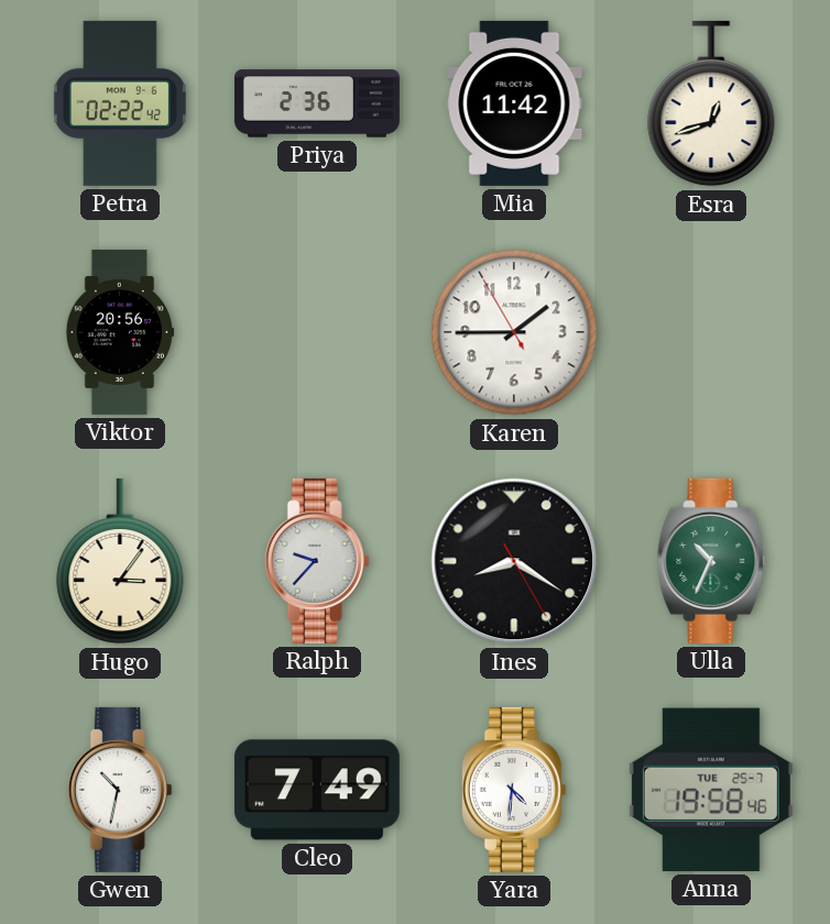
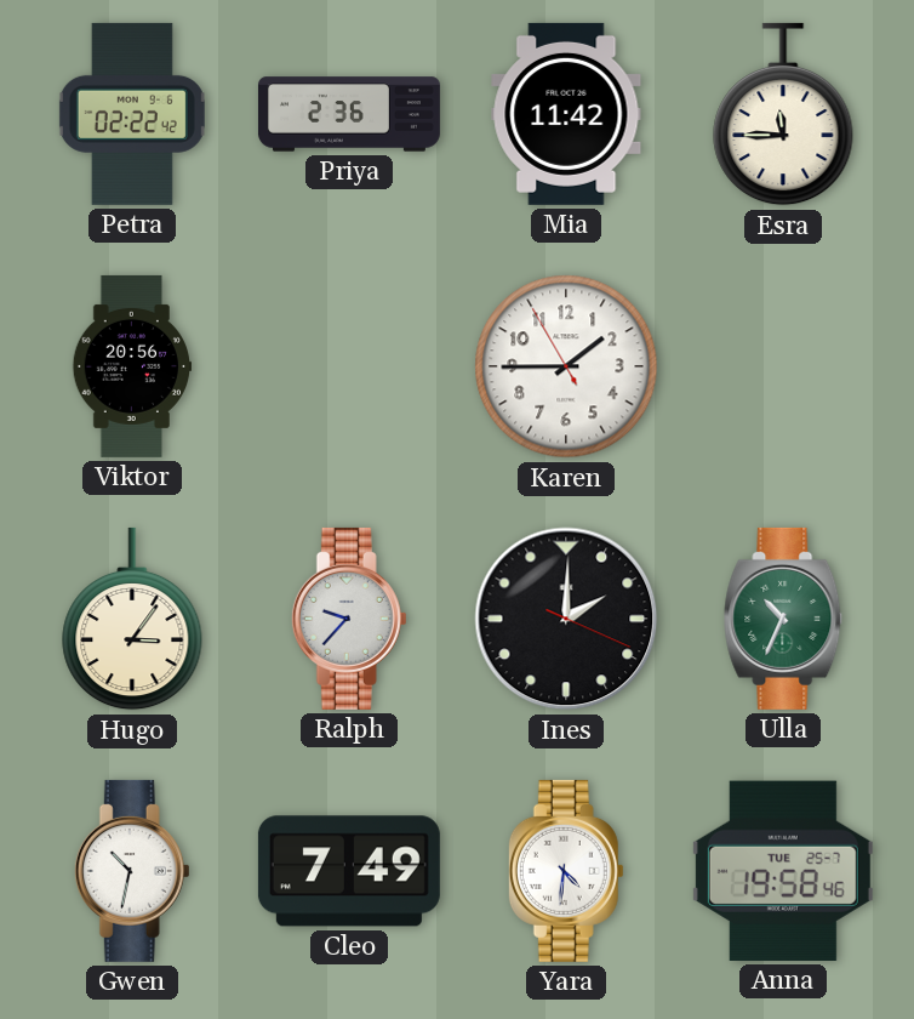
Esra: 12:42 -> 11:45 (783, 114)
Ines: 8:20 -> 2:00 (566, 619)
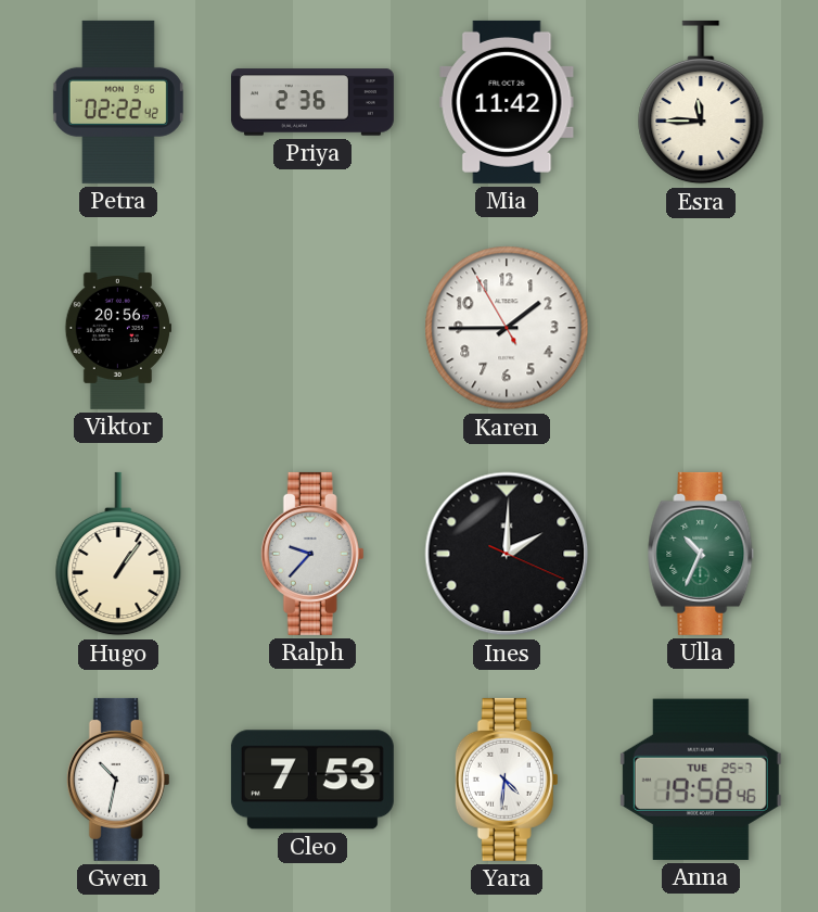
Hugo: 3:06 -> 1:06 (118, 554)
Cleo: 7:49 -> 7:53 (312, 780)
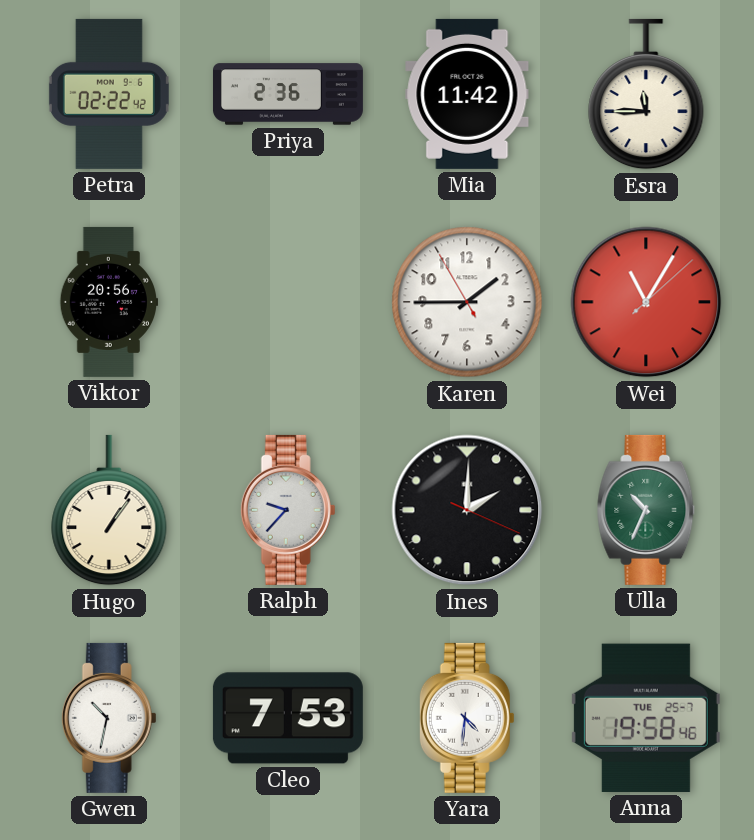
Wei: none -> 11:05 (646, 302)
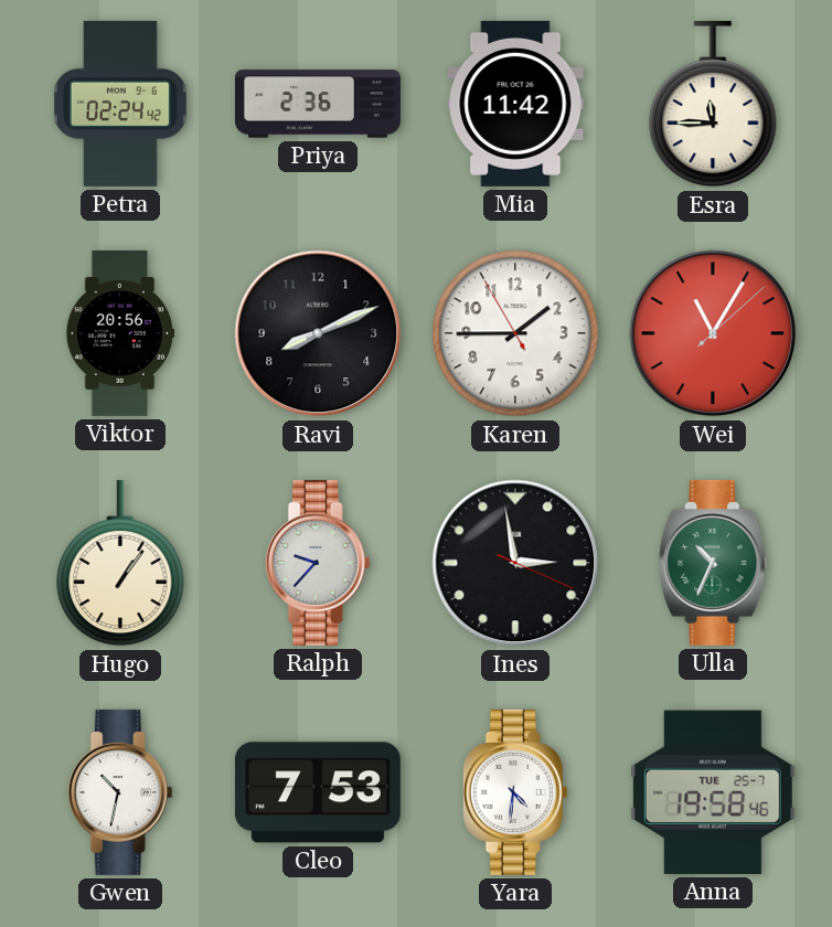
Petra: 02:22 -> 02:24 (120, 104)
Ravi: none -> 8:11 (318, 333)
Ines: 2:00 -> 2:58 (515, 563)
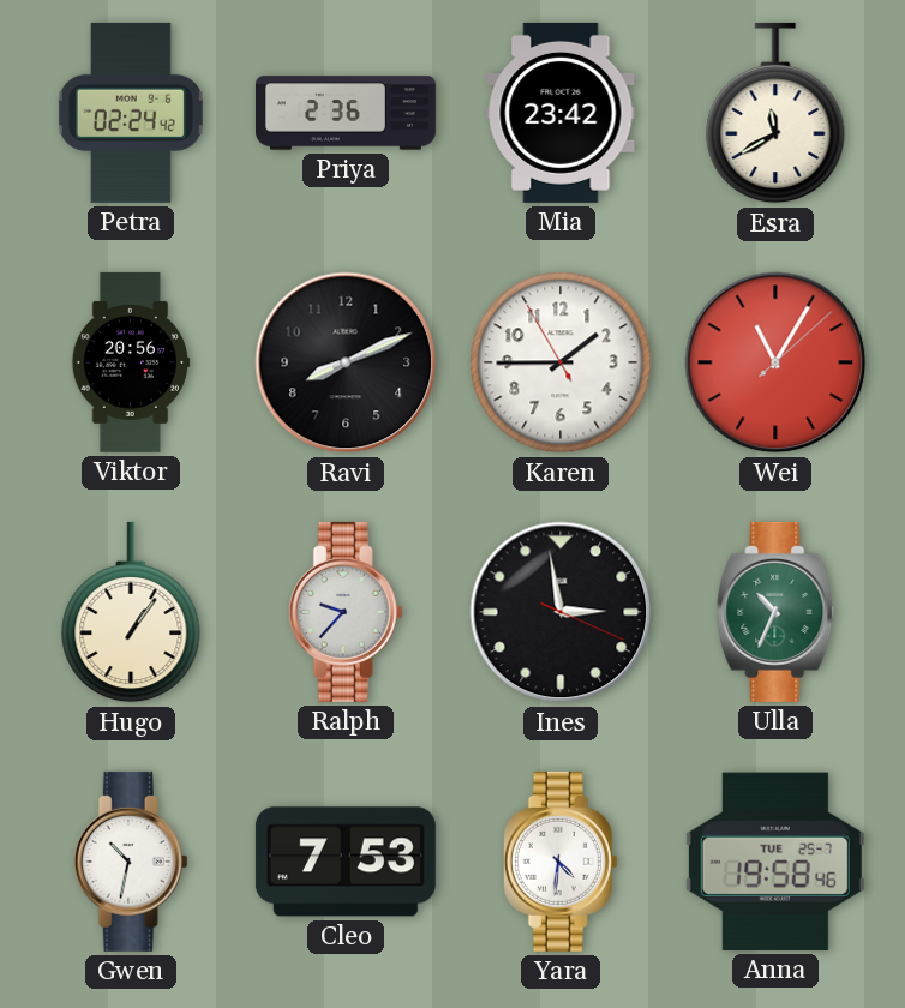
Mia: 11:42 -> 23:42 (561, 113)
Esra: 11:45 -> 11:40 (775, 113)
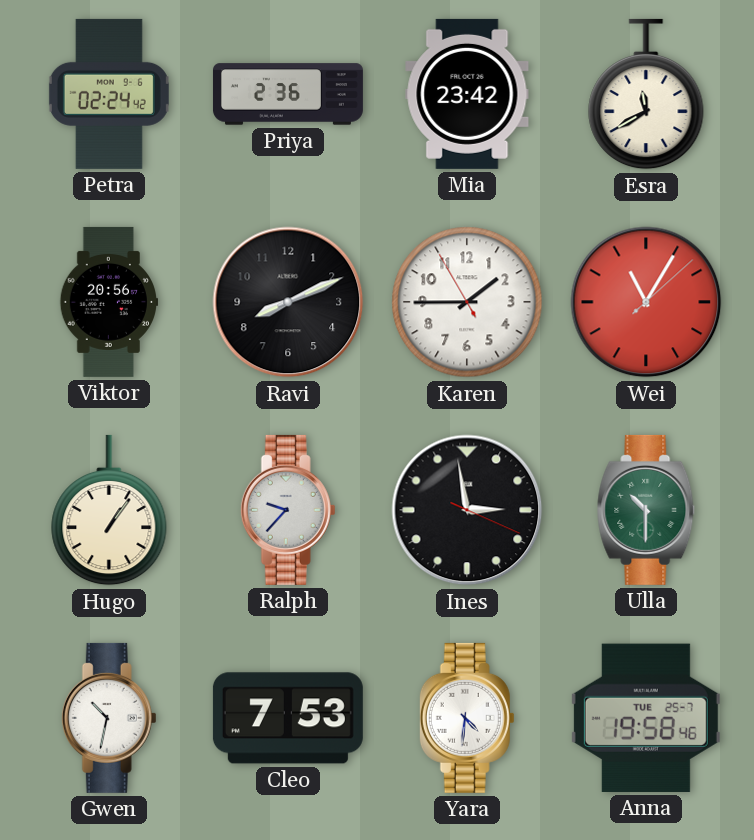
Ulla: 10:34 -> 10:30 (646, 510)
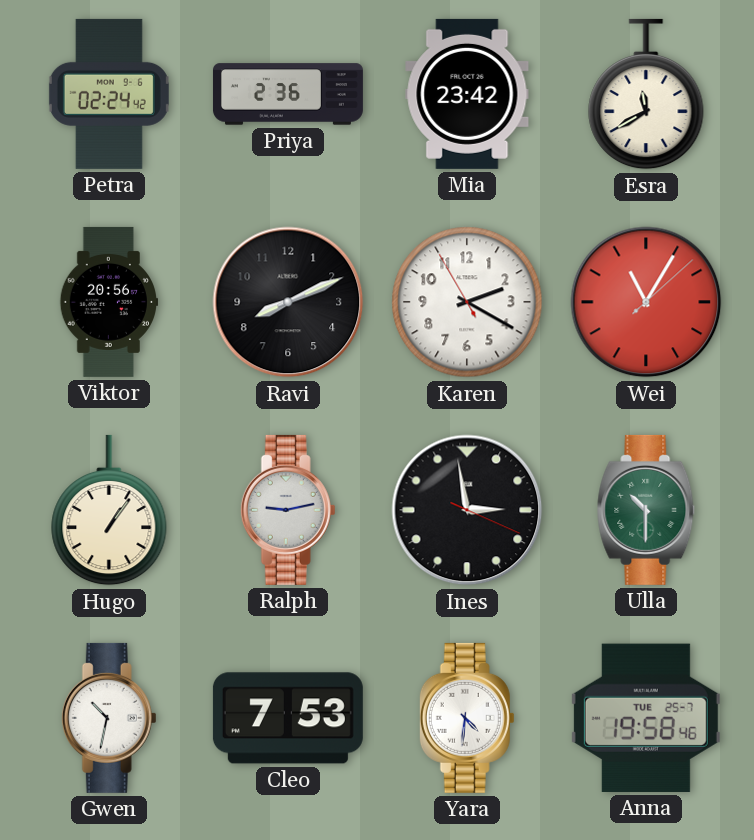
Karen: 1:44 -> 2:19 (467, 302)
Ralph: 9:37 -> 9:13 (288, 510)
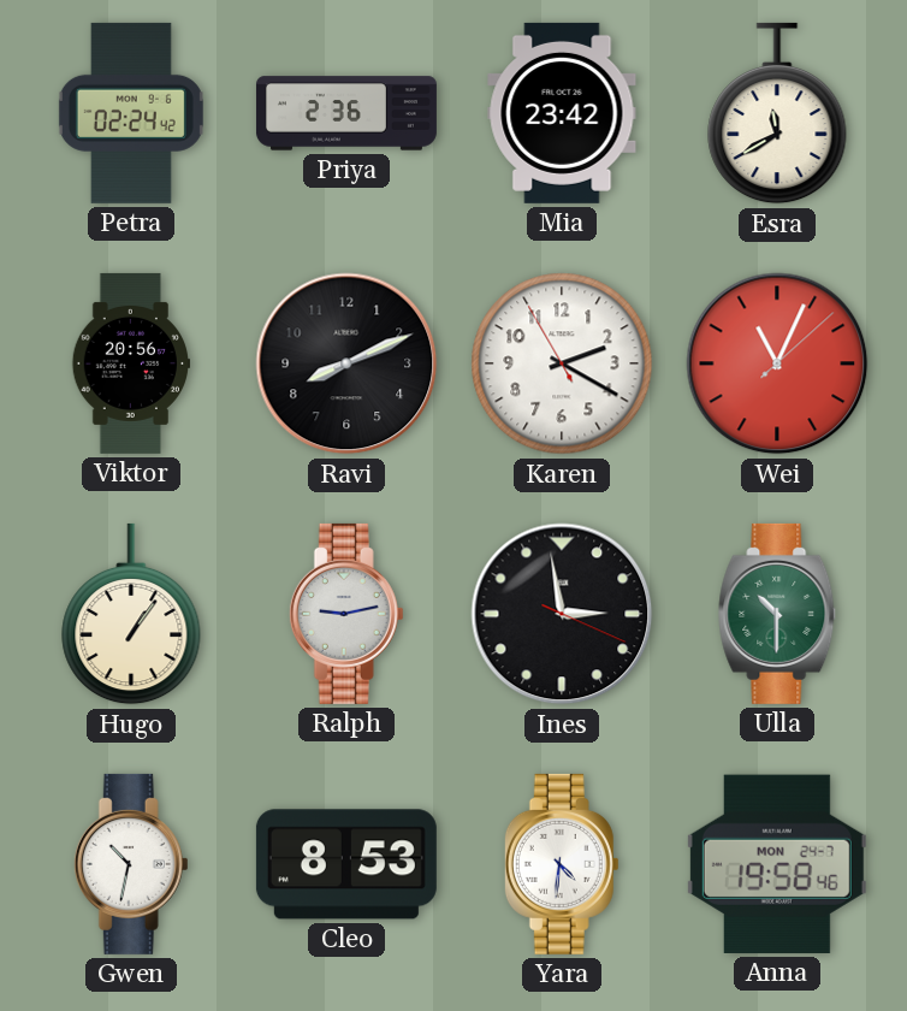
Wei: 11:05 -> 11:04 (777, 363)
Cleo: 7:53 -> 8:53 (346, 864)
Anna date: TUE 25-7 -> MON 24-7 (777, 864)
